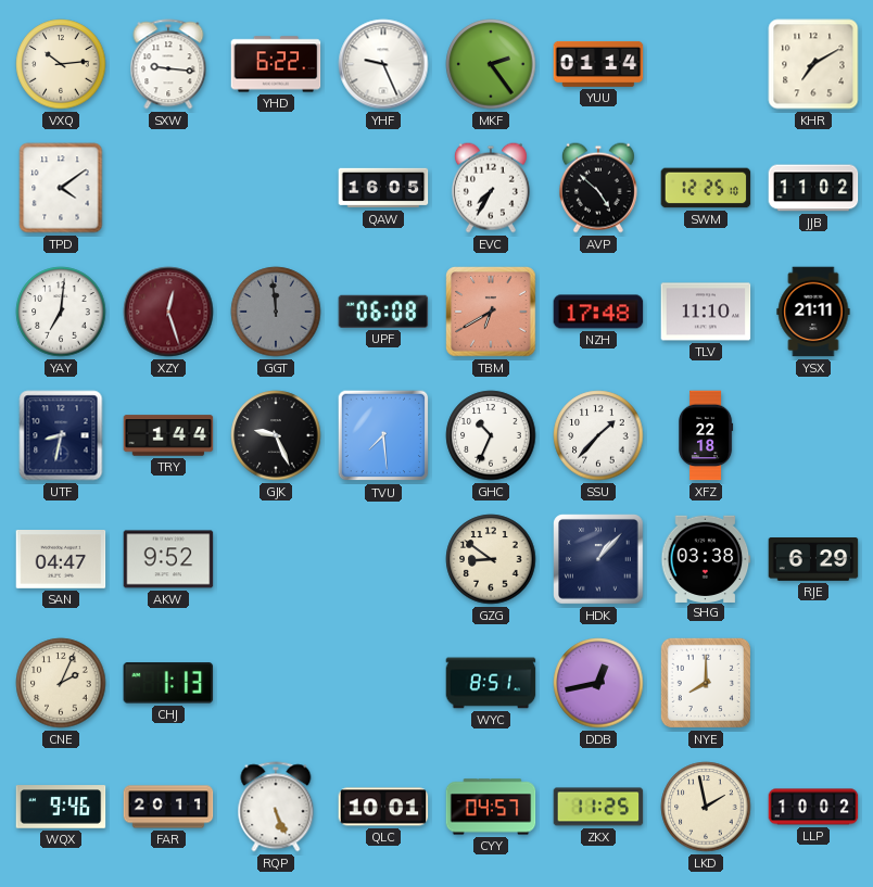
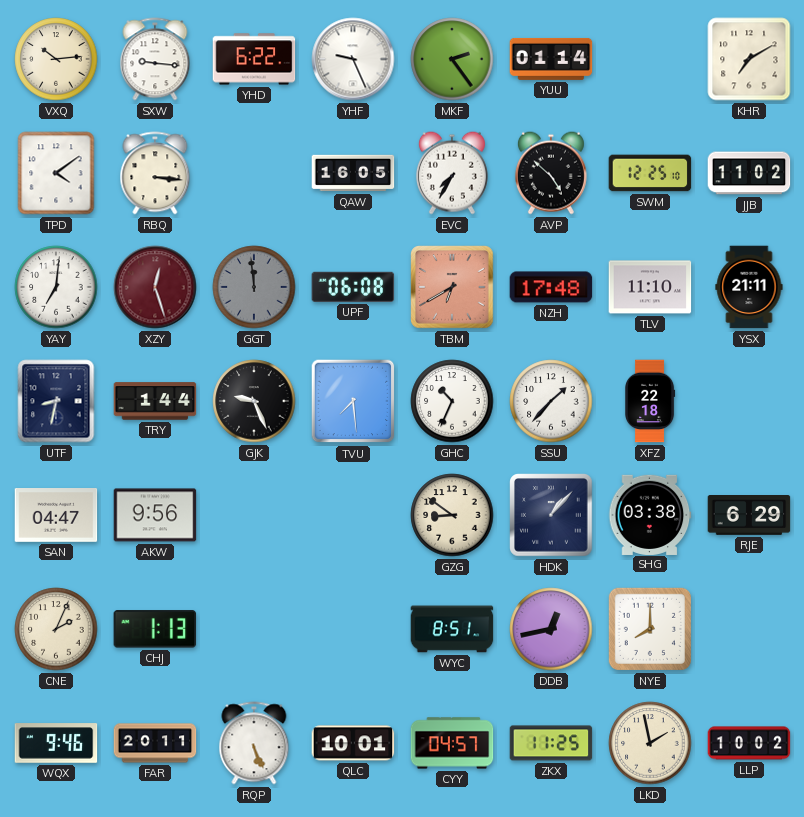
RBQ: none -> 3:16 (155, 173)
AKW: 9:52 -> 9:56 (155, 515)
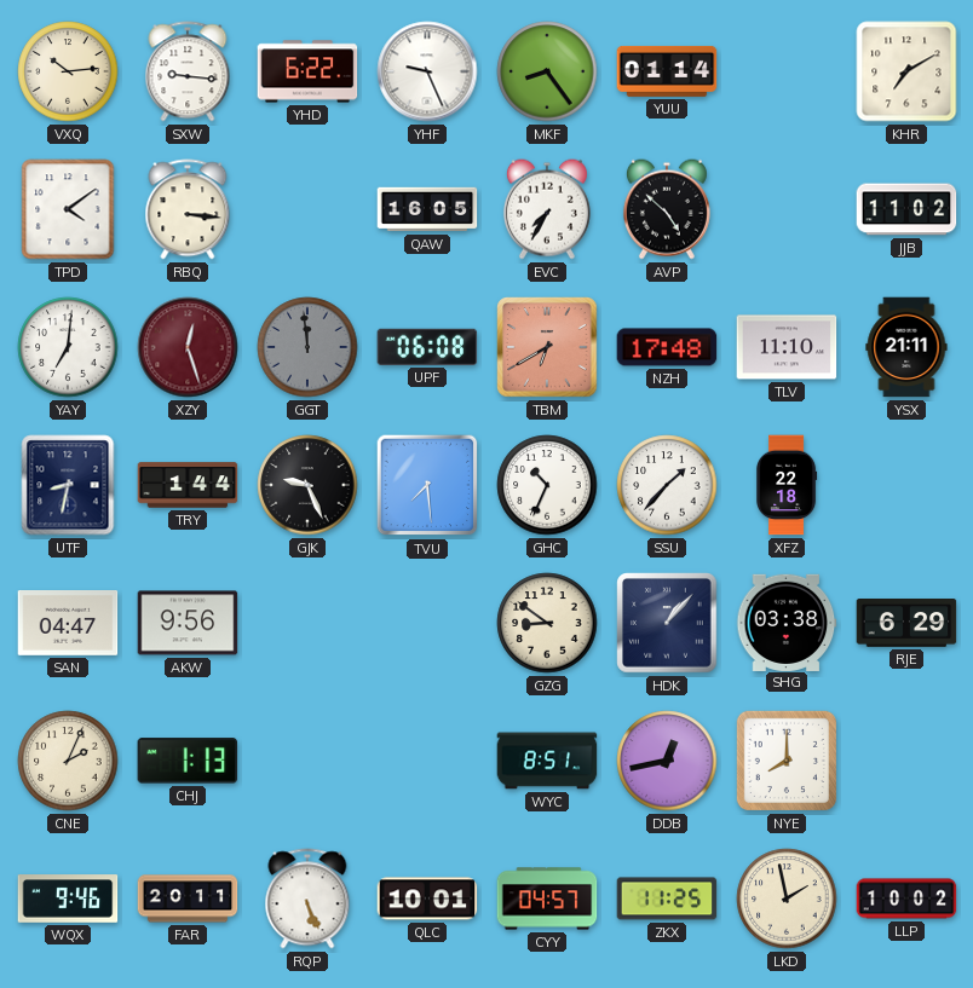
MKF: 2:24 -> 8:24 (547, 71)
SWM: 12:25 -> none (650, 173)
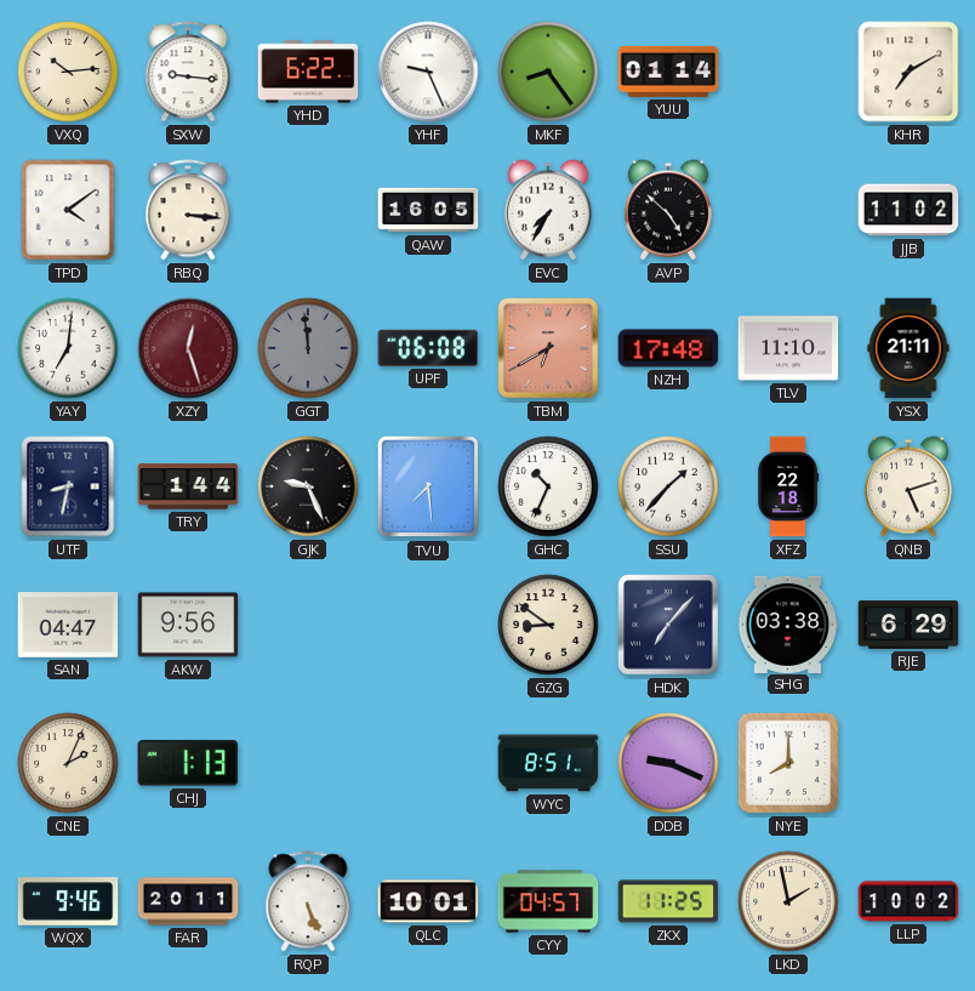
QNB: none -> 5:12 (908, 486)
HDK: 1:07 -> 7:07 (668, 625)
DDB: 12:43 -> 9:19 (668, 763)
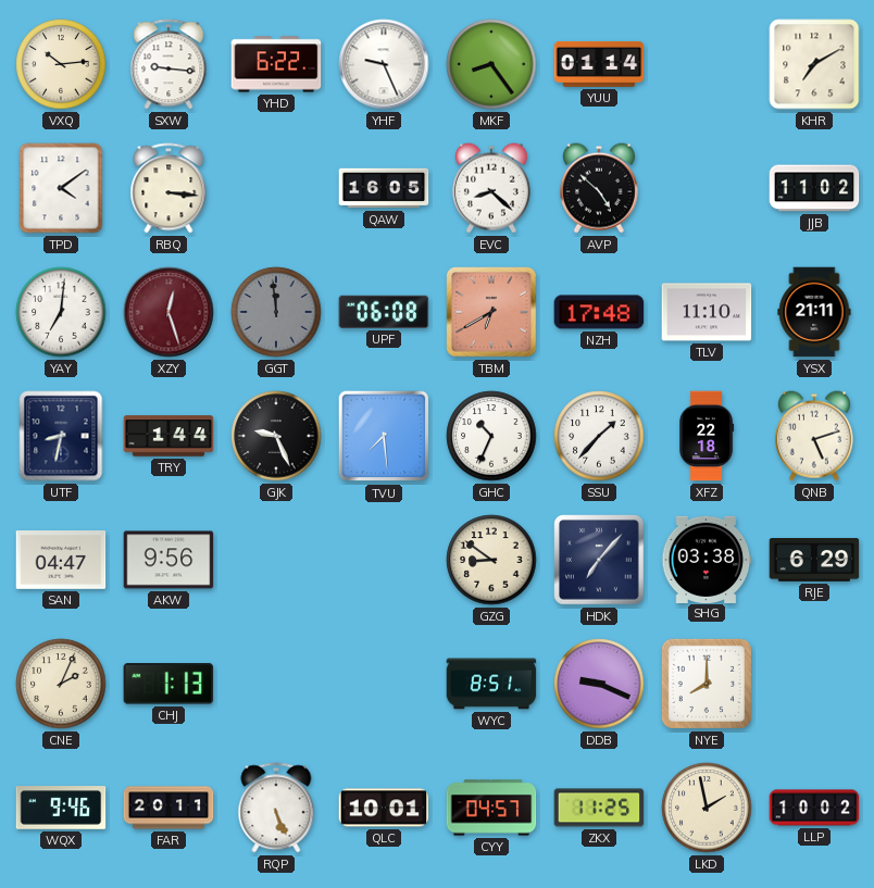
EVC: 7:35 -> 8:22 (491, 188)
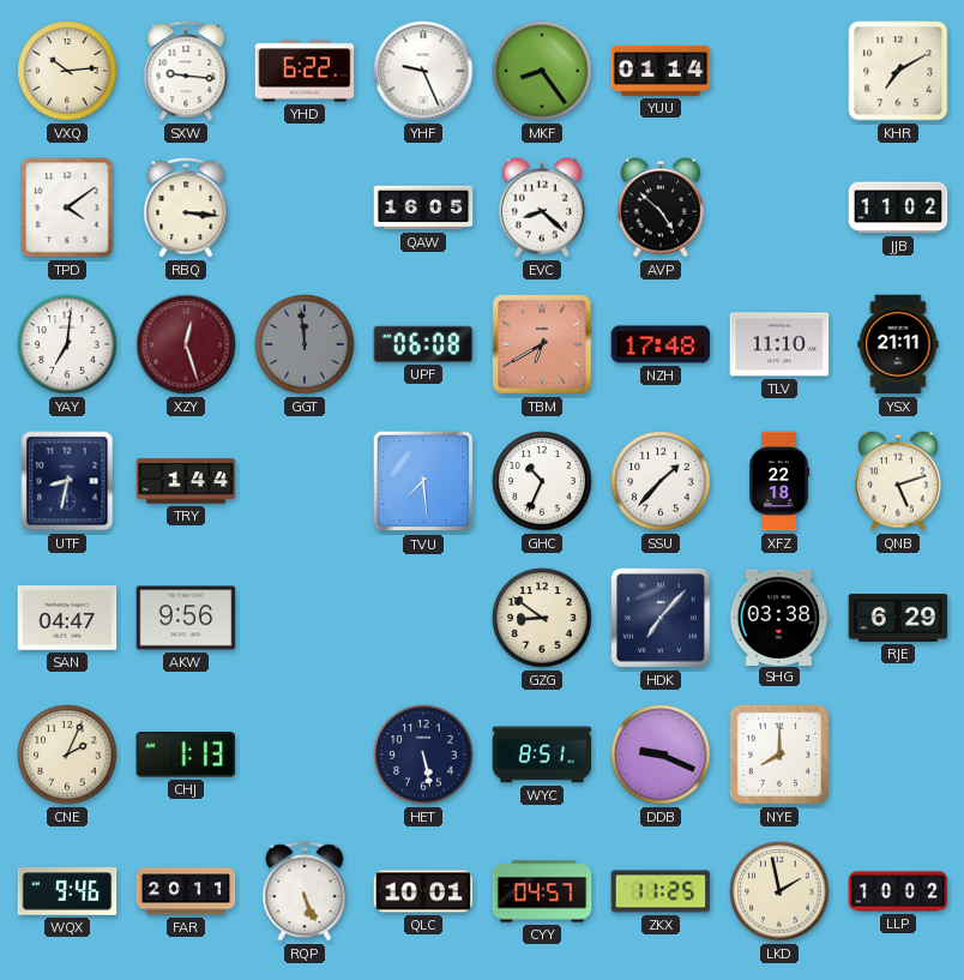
GJK: 9:26 -> none (276, 436)
HET: none -> 5:28 (423, 754)
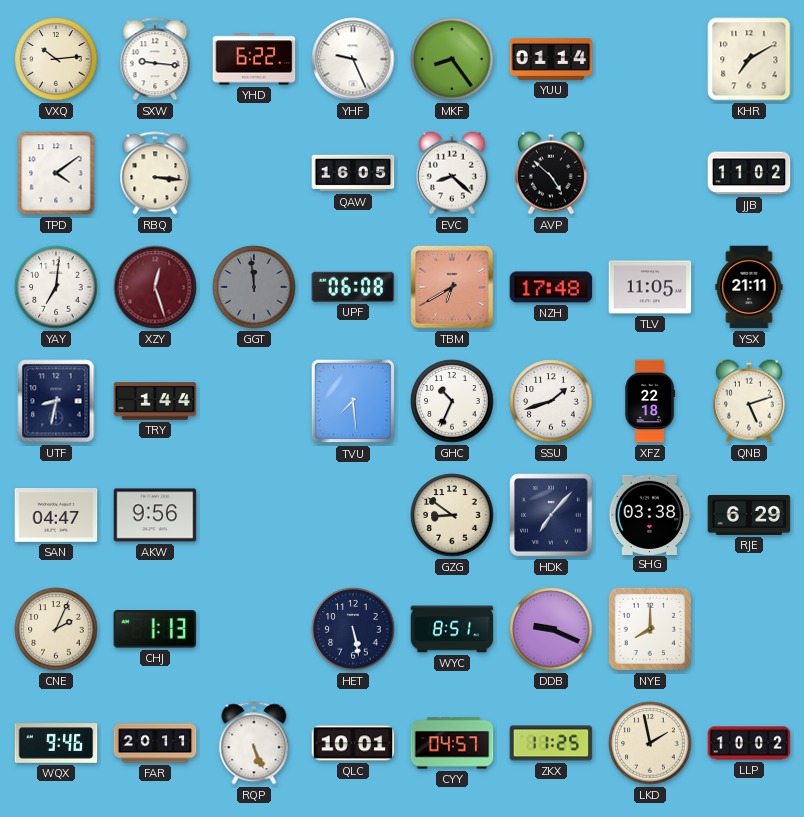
TLV: 11:10 -> 11:05 (650, 287)
SSU: 1:37 -> 1:42 (551, 401)
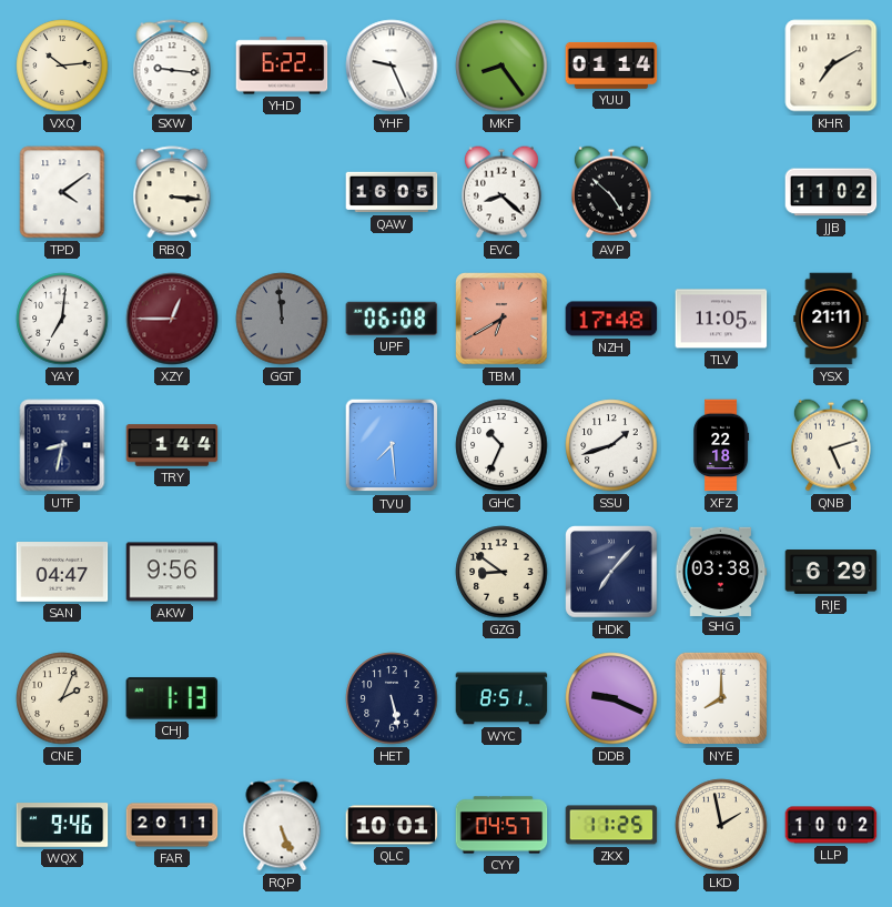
XZY: 12:27 -> 12:45 (172, 319)
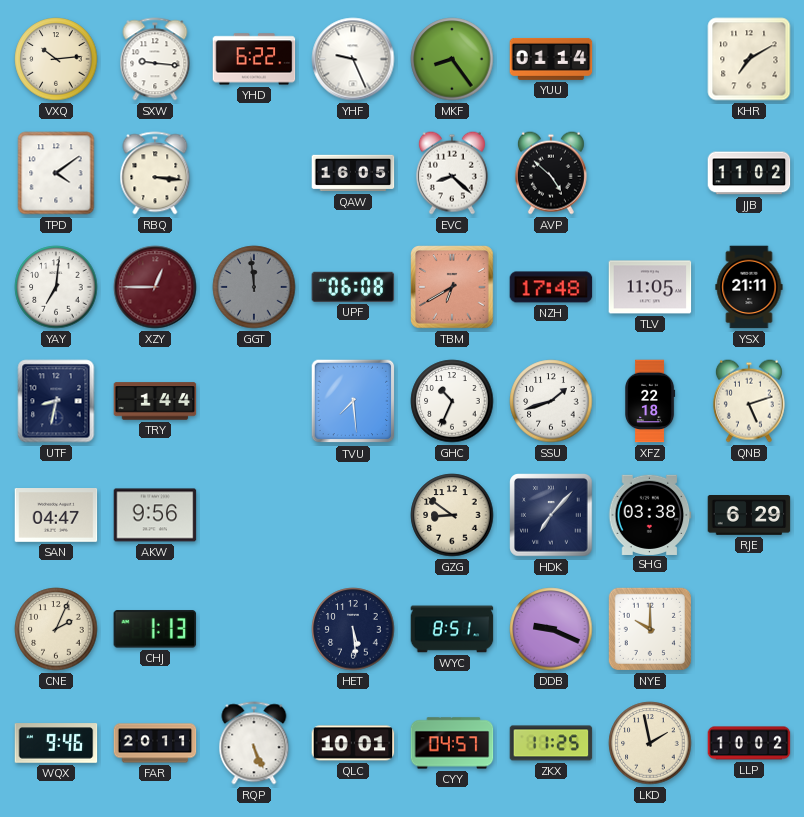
HET: 5:28 -> 5:29 (353, 629)
NYE: 8:00 -> 10:00 (650, 629)
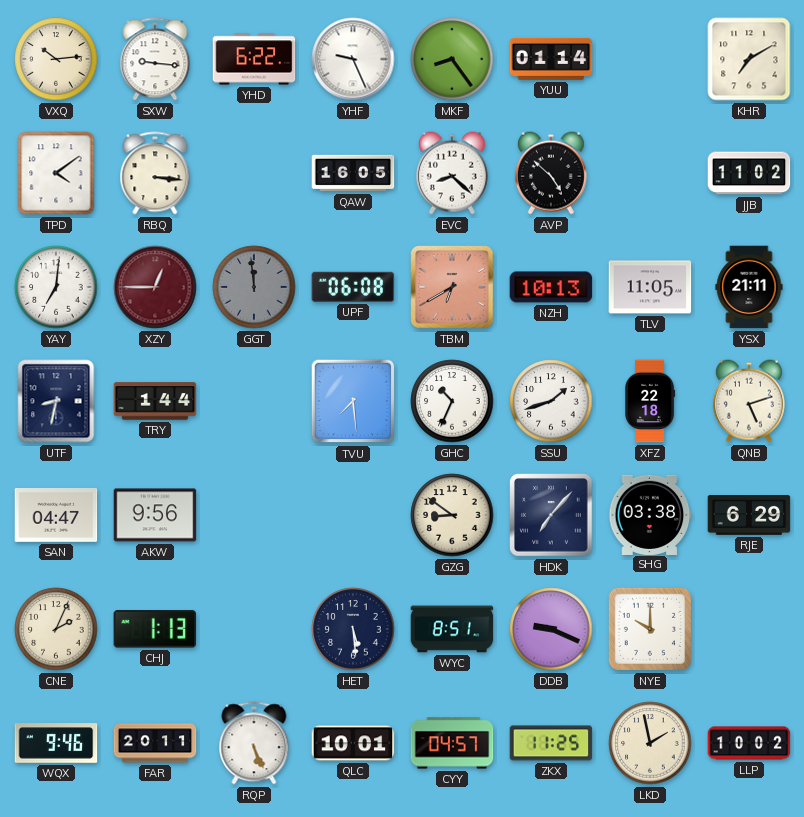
NZH: 17:48 -> 10:13 (551, 287)
